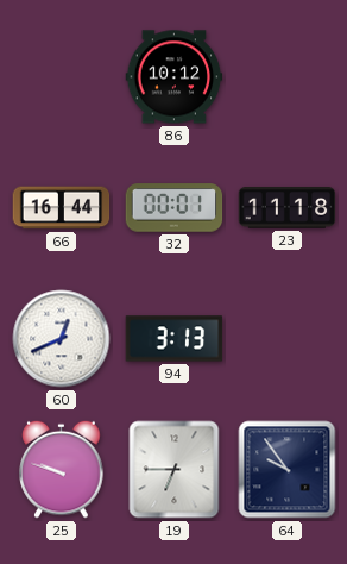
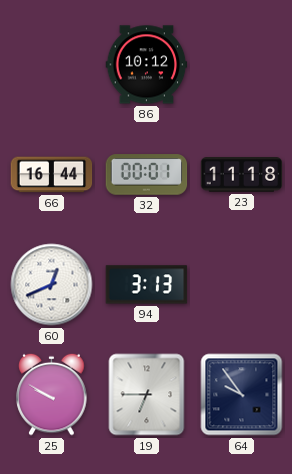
25: 9:48 -> 9:50 (52, 394)
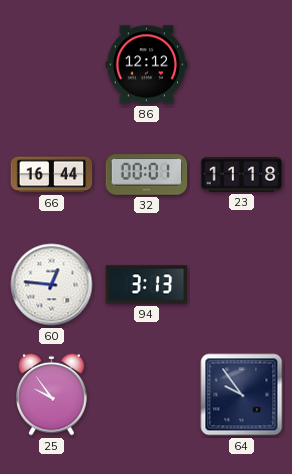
86: 10:12 -> 12:12 (147, 65)
60: 12:41 -> 12:46 (52, 285)
25: 9:50 -> 9:54 (52, 394)
19: 6:45 -> none (147, 395)
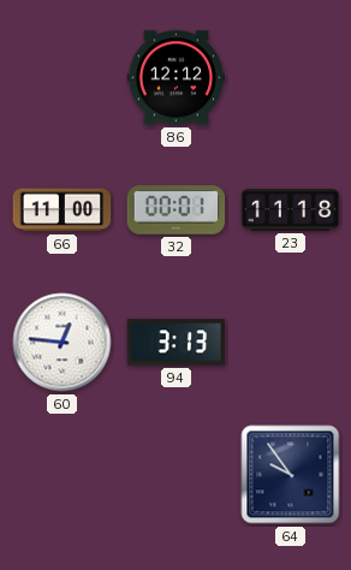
66: 16:44 -> 11:00 (63, 210)
25: 9:54 -> none (52, 394)
